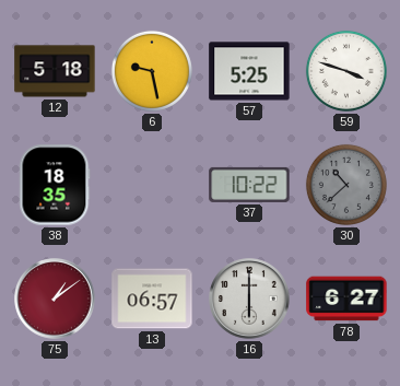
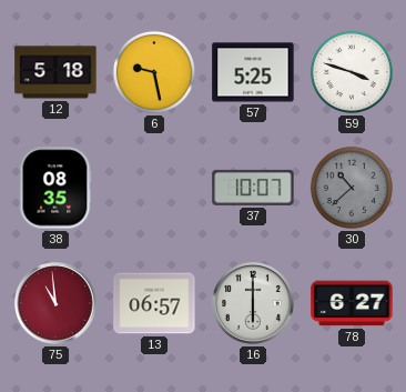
38: 18:35 -> 08:35 (55, 188)
37: 10:22 -> 10:07 (253, 188)
75: 1:09 -> 10:59 (55, 303)
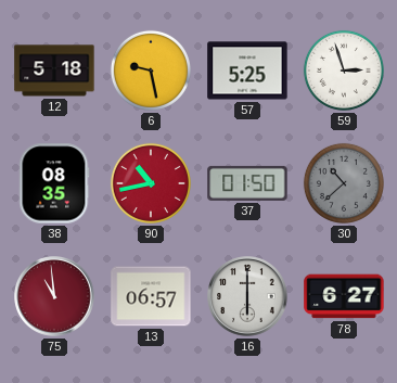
59: 3:48 -> 2:57 (344, 71)
90: none -> 10:43 (151, 183)
37: 10:07 -> 01:50 (247, 183)
